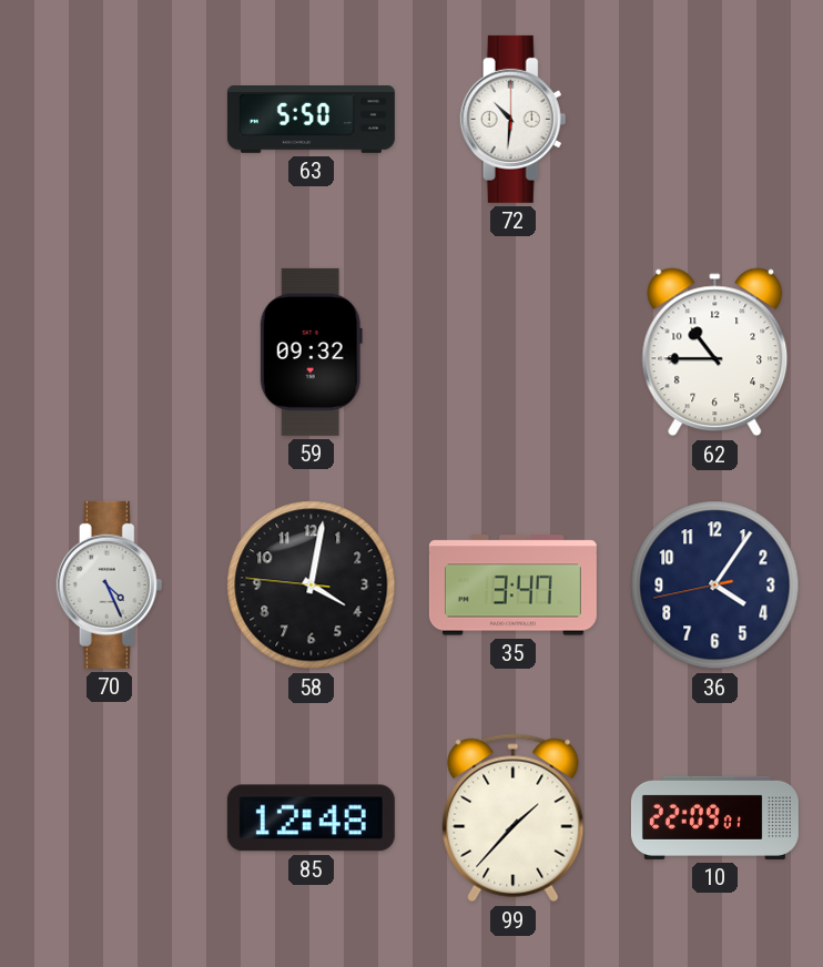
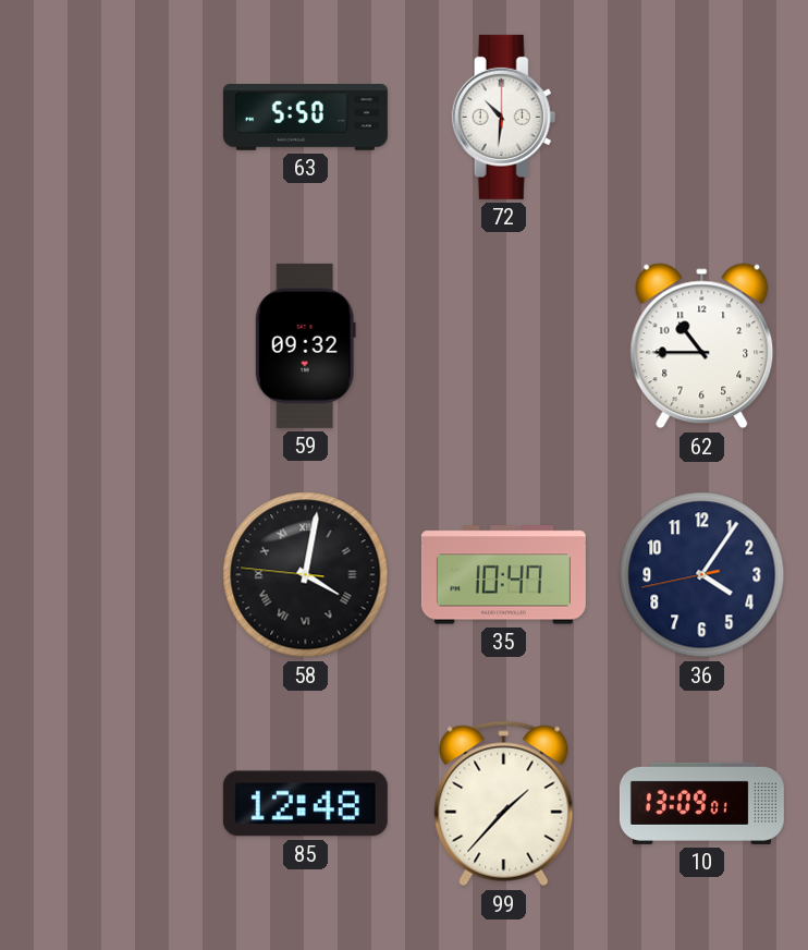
70: 4:26 -> none (110, 584)
58 numerals: Arabic -> Roman (306, 575)
35: 3:47 -> 10:47 (503, 575)
10: 22:09 -> 13:09 (701, 803)
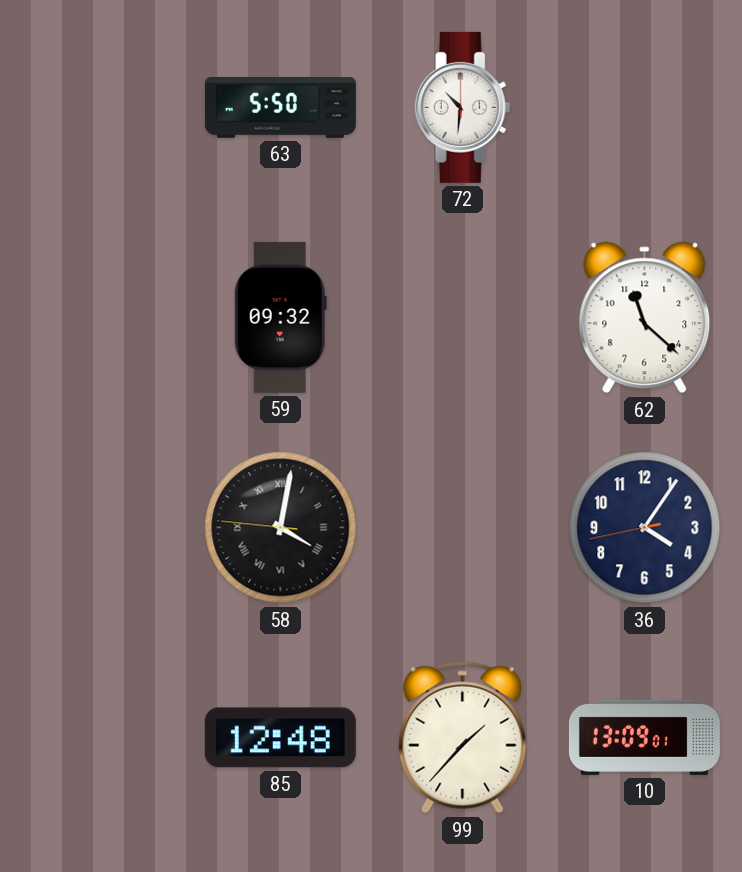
62: 10:45 -> 11:22 (645, 318)
35: 10:47 -> none (503, 575)
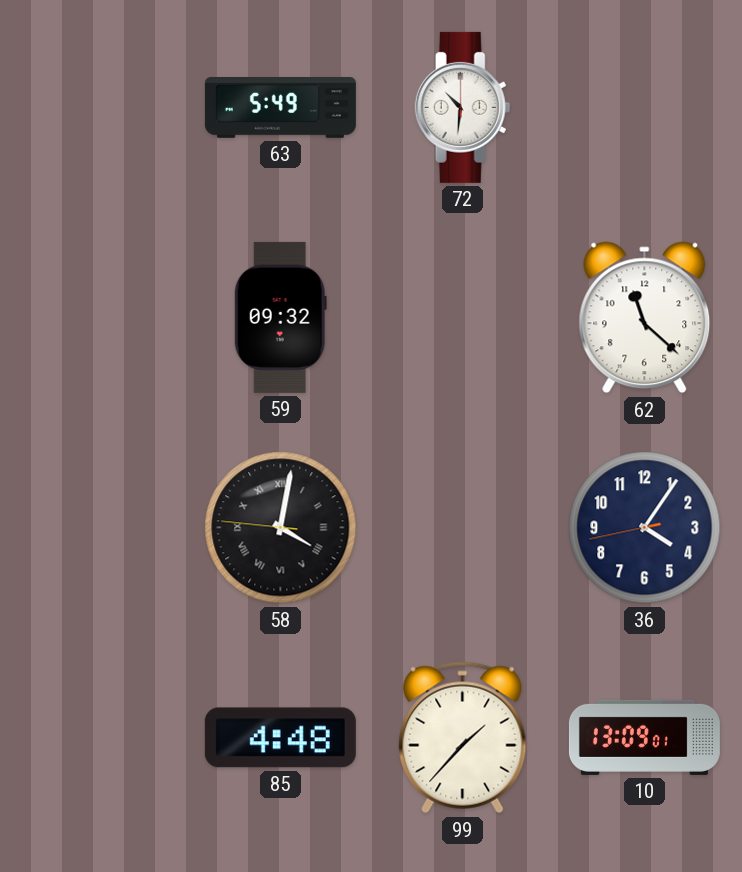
63: 5:50 -> 5:49 (280, 108)
85: 12:48 -> 4:48 (280, 738)
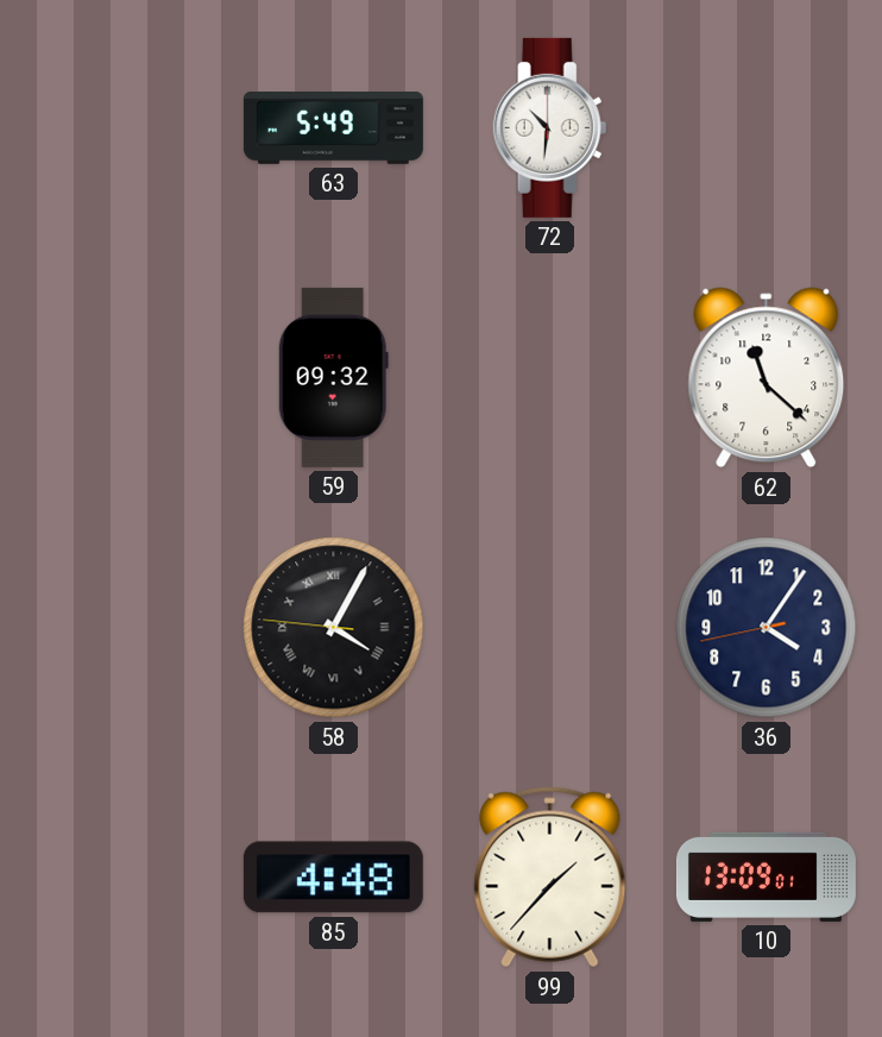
58: 4:01 -> 4:04 (334, 628)
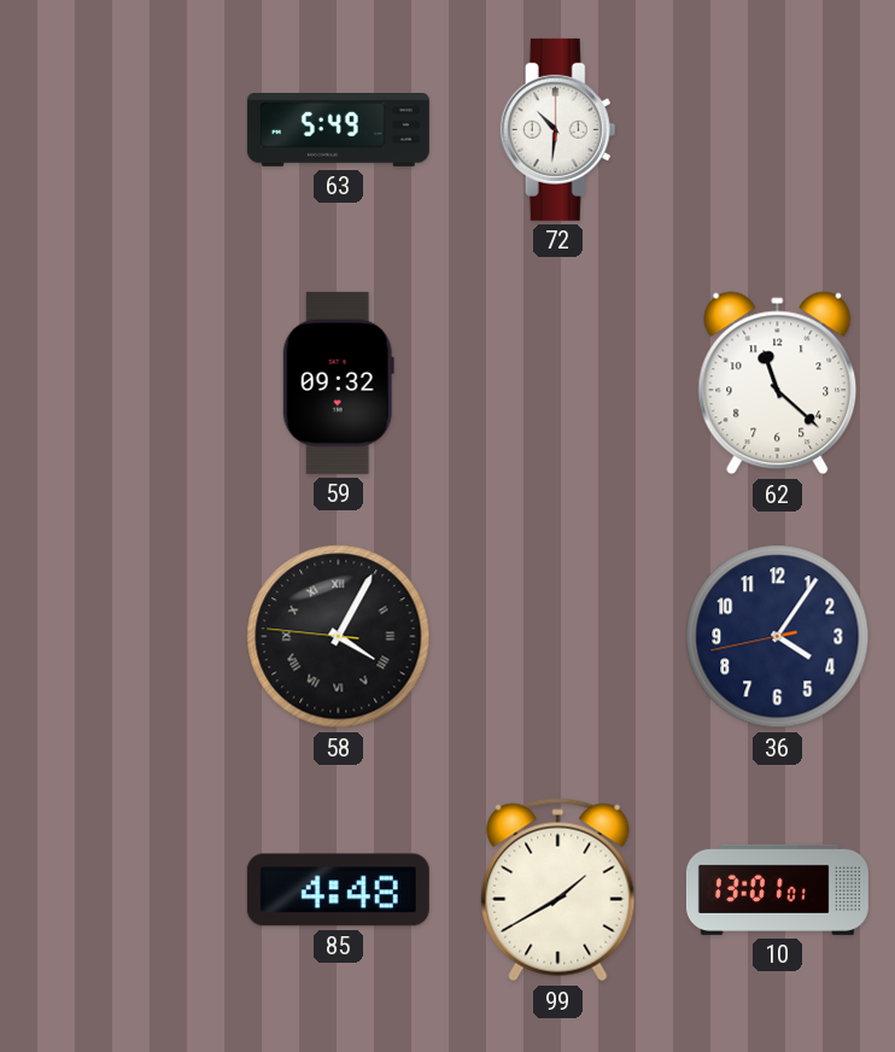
99: 1:37 -> 1:40 (558, 890)
10: 13:09 -> 13:01 (777, 889)
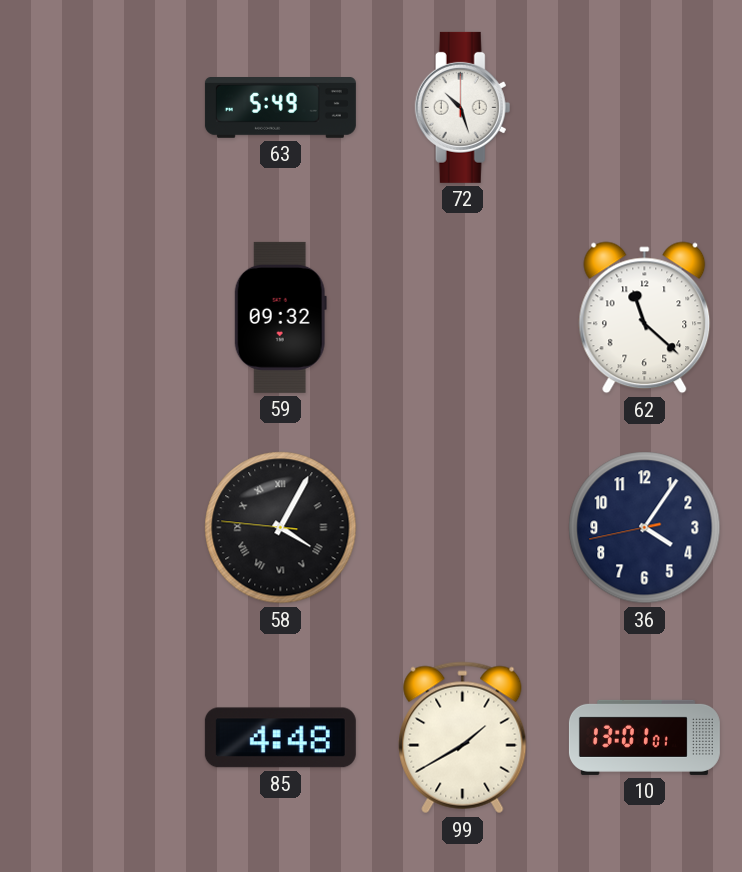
72: 10:31 -> 10:27 (463, 107)
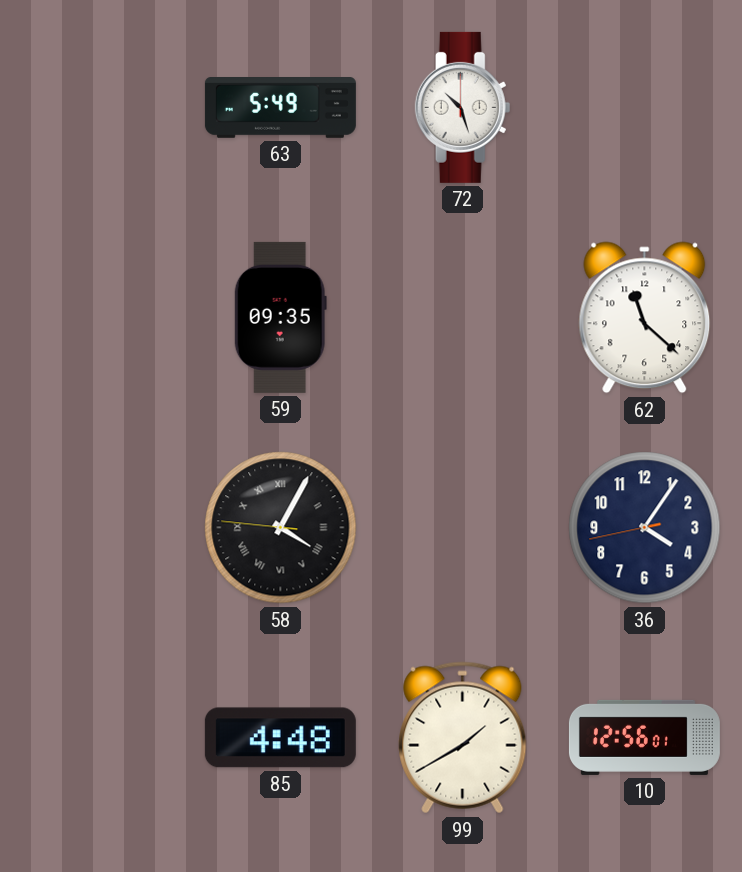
59: 09:32 -> 09:35 (280, 317)
10: 13:01 -> 12:56 (644, 737)
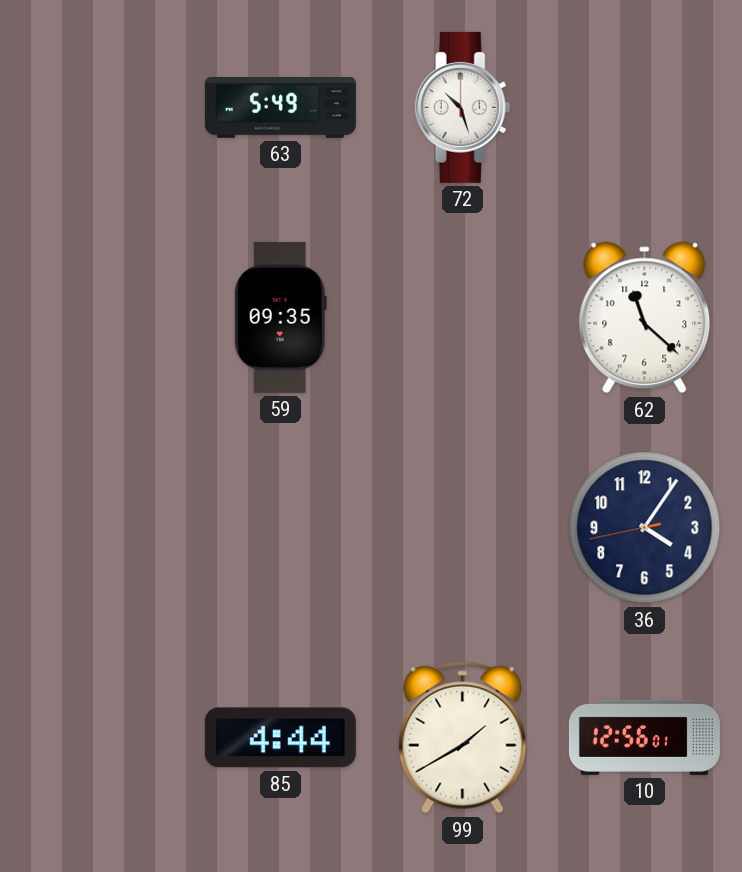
58: 4:04 -> none (281, 528)
85: 4:48 -> 4:44 (280, 738)
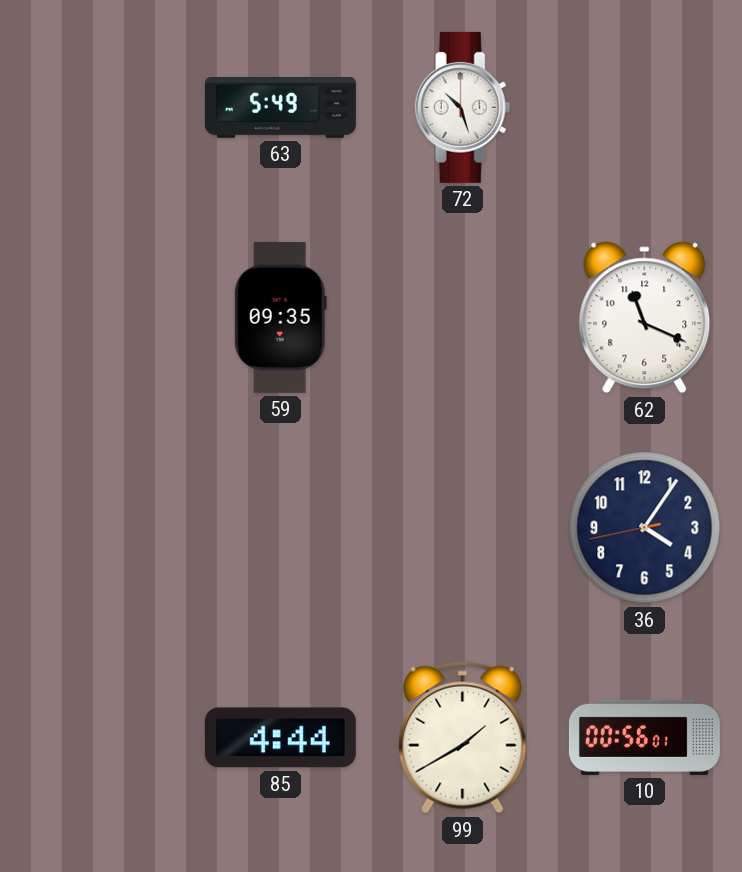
62: 11:22 -> 11:19 (645, 318)
10: 12:56 -> 00:56 (644, 737)
